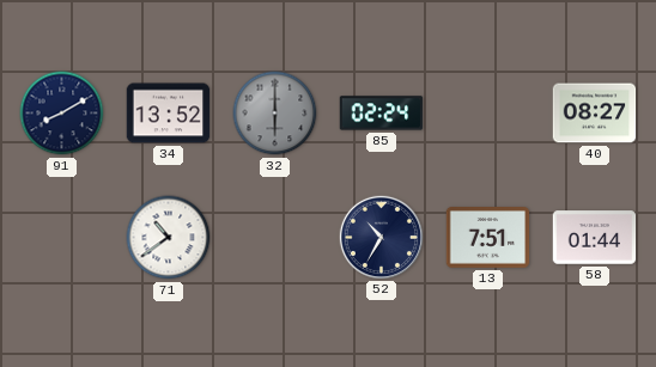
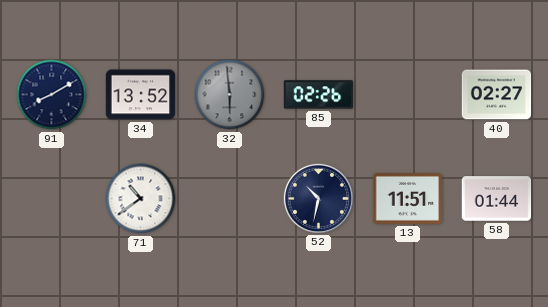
32: 6:00 -> 5:59 (230, 95)
85: 02:24 -> 02:26 (319, 95)
40: 08:27 -> 02:27 (497, 95)
52: 10:35 -> 10:32 (318, 198)
13: 7:51 -> 11:51 (408, 199)
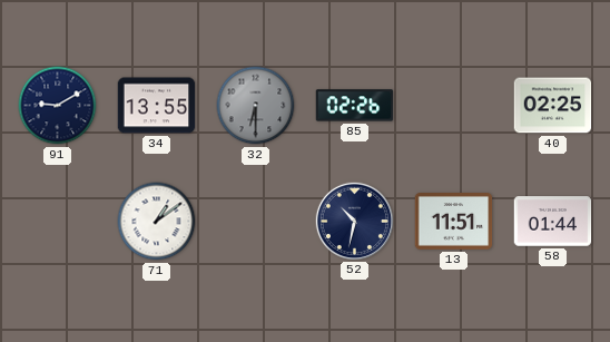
91: 8:10 -> 9:10 (58, 106)
34: 13:52 -> 13:55 (157, 106)
32: 5:59 -> 6:30 (256, 106)
40: 02:27 -> 02:25 (553, 106)
71: 10:39 -> 1:09 (157, 222)
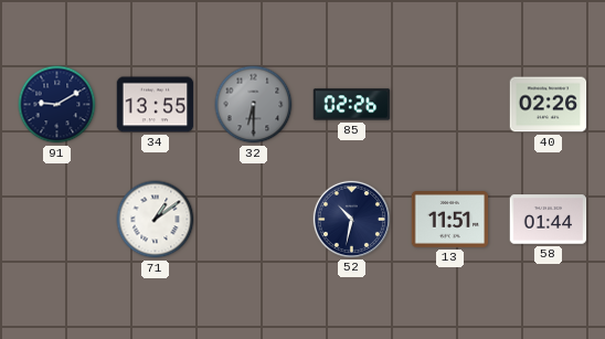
40: 02:25 -> 02:26 (549, 105)
